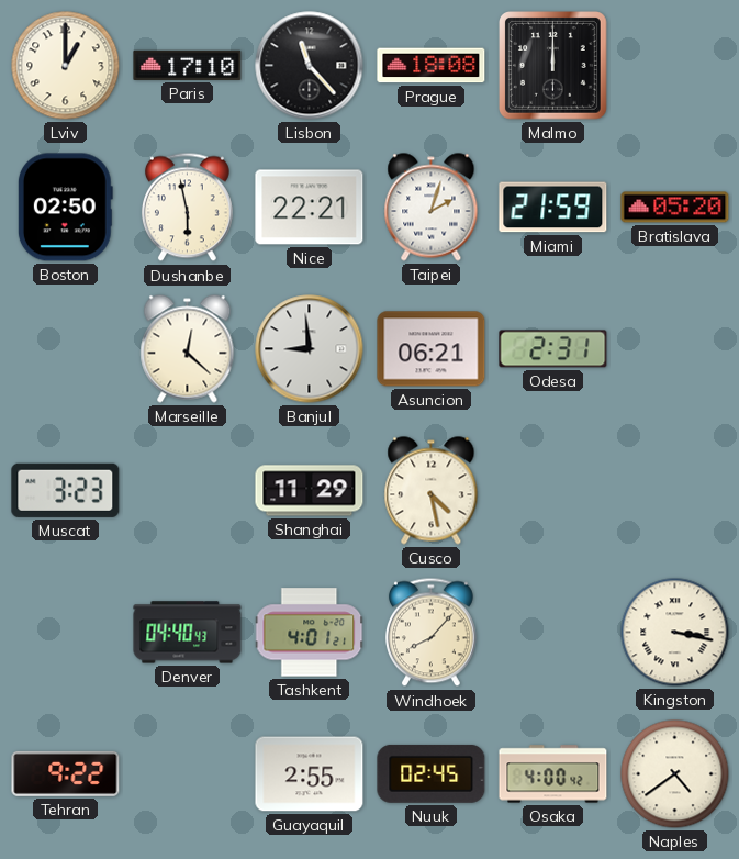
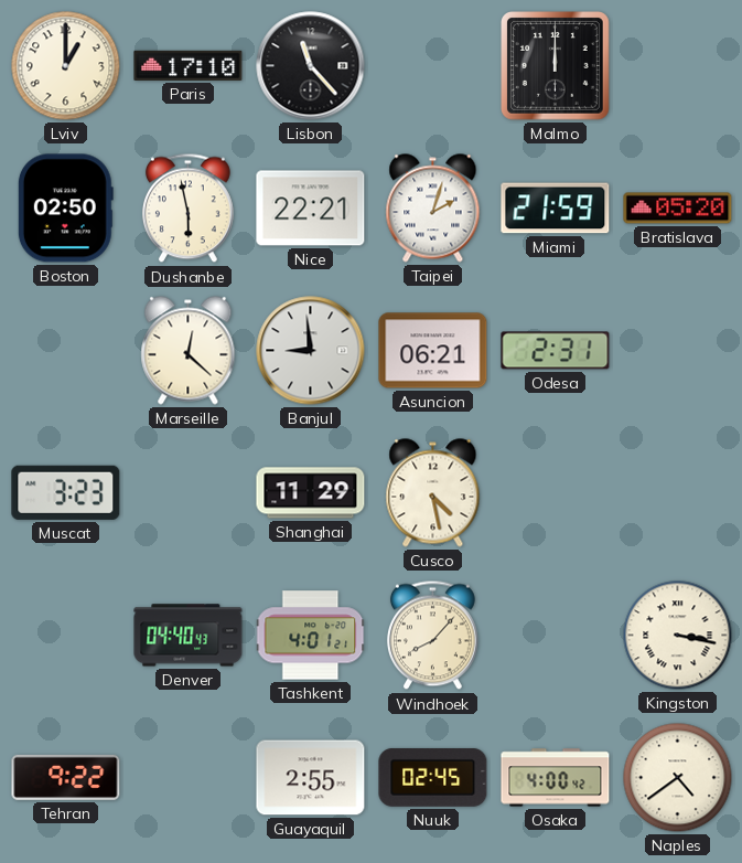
Prague: 18:08 -> none (432, 66)
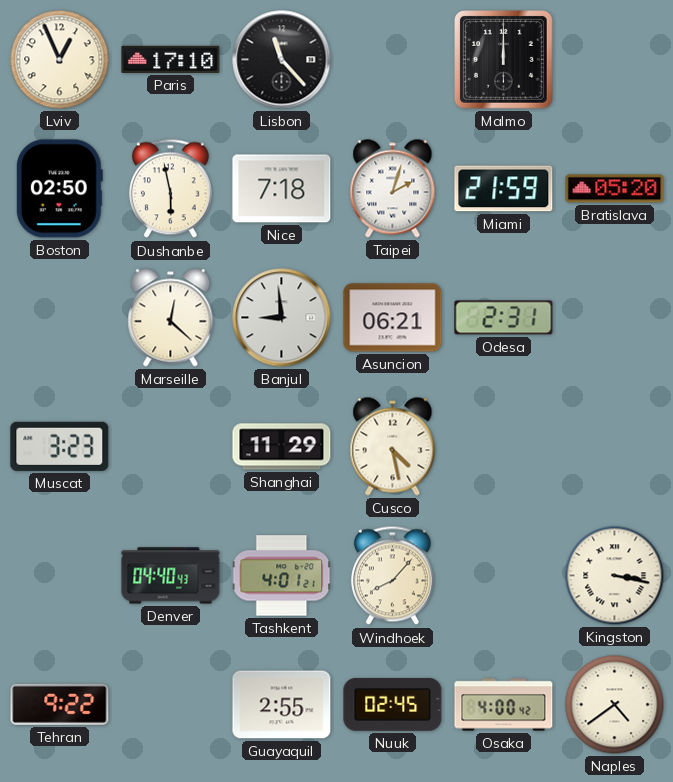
Lviv: 1:00 -> 12:56 (60, 60)
Nice: 22:21 -> 7:18 (282, 189)
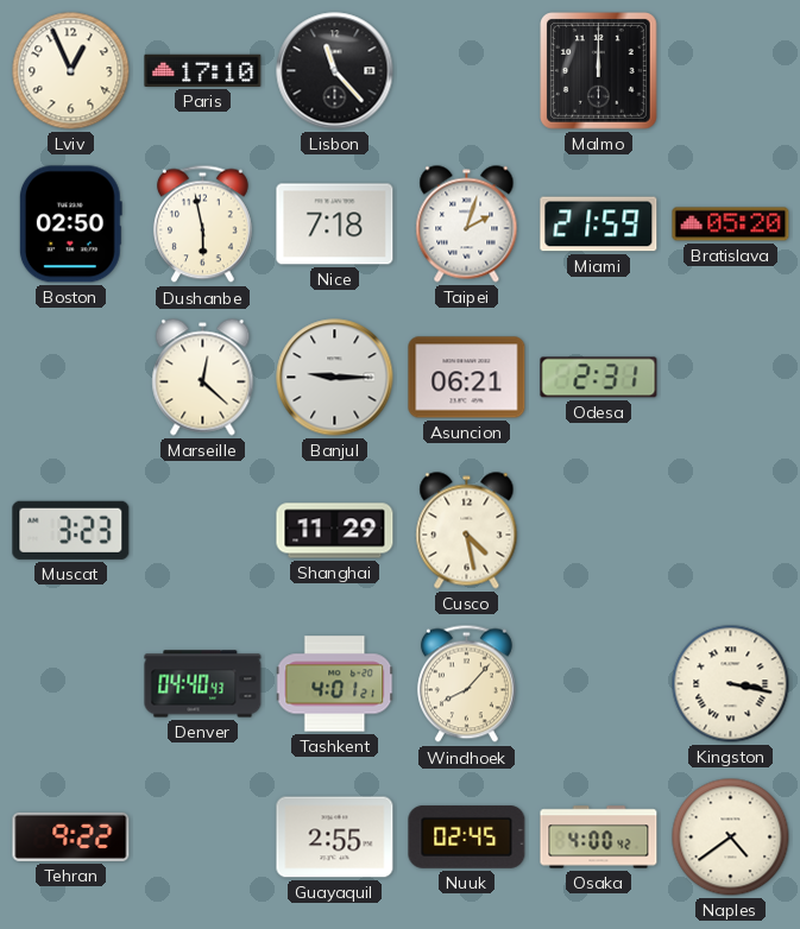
Banjul: 8:59 -> 9:15 (335, 378)
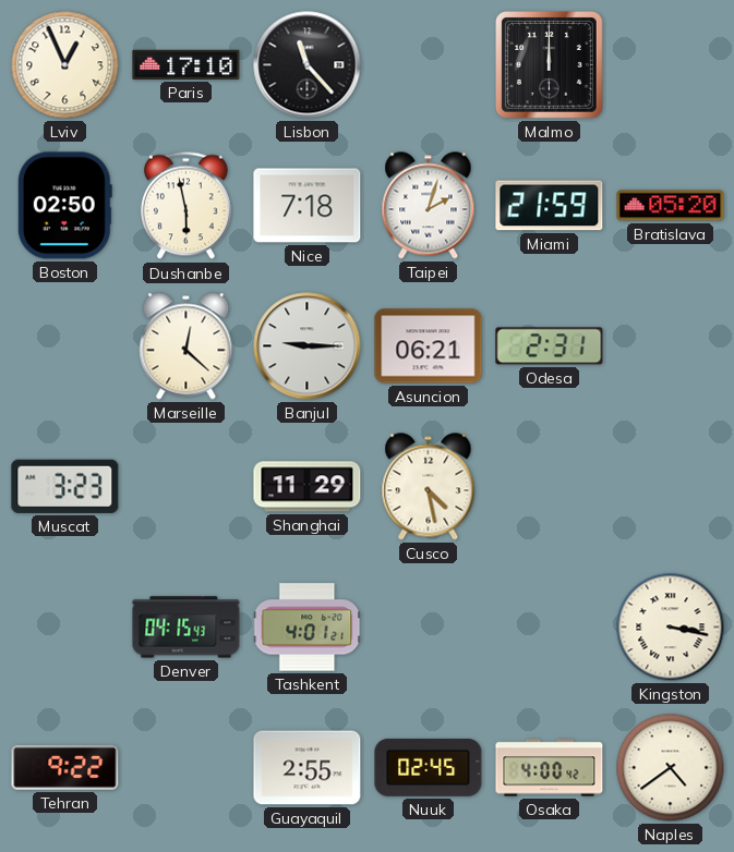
Denver: 04:40 -> 04:15 (186, 628)
Windhoek: 8:07 -> none (466, 684)
